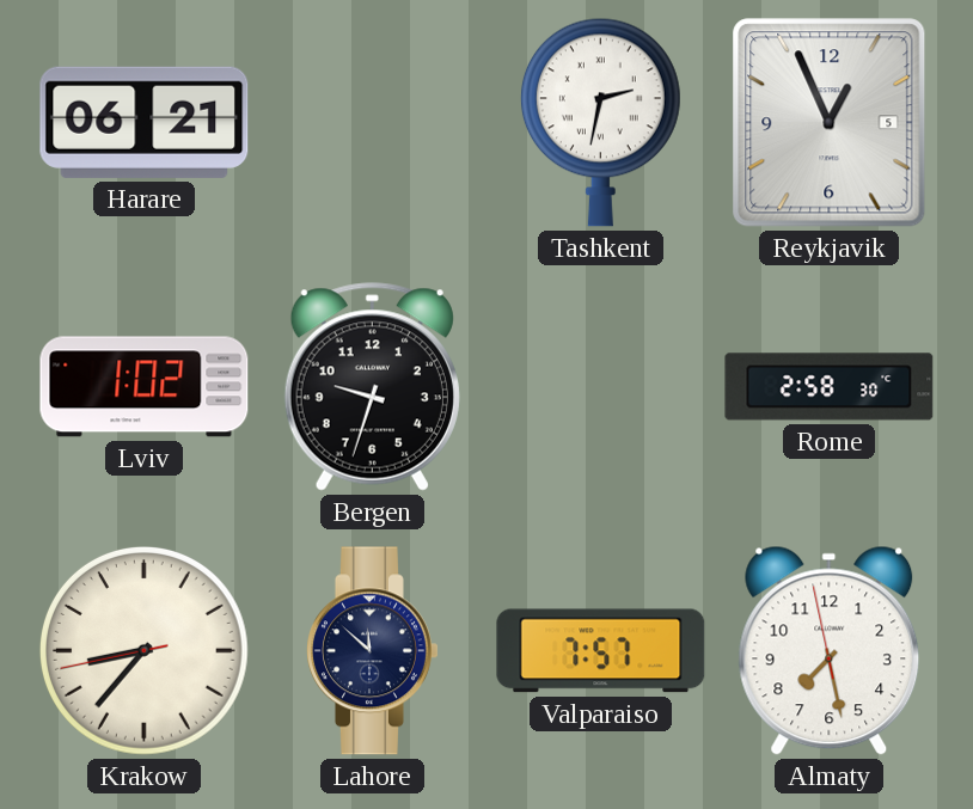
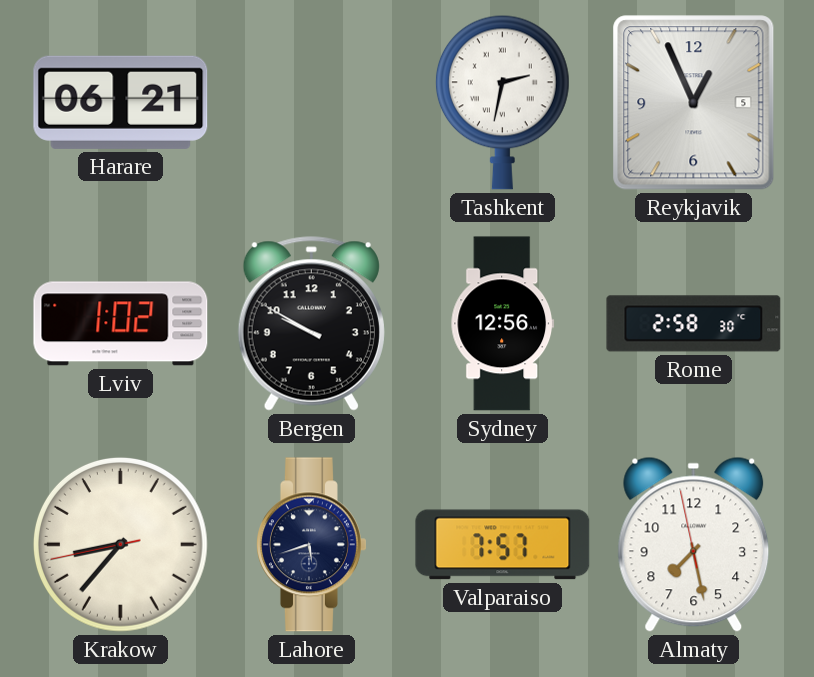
Bergen: 9:33 -> 9:50 (311, 324)
Sydney: none -> 12:56 (502, 324)
Lahore: 11:52 -> 5:42 (312, 545)
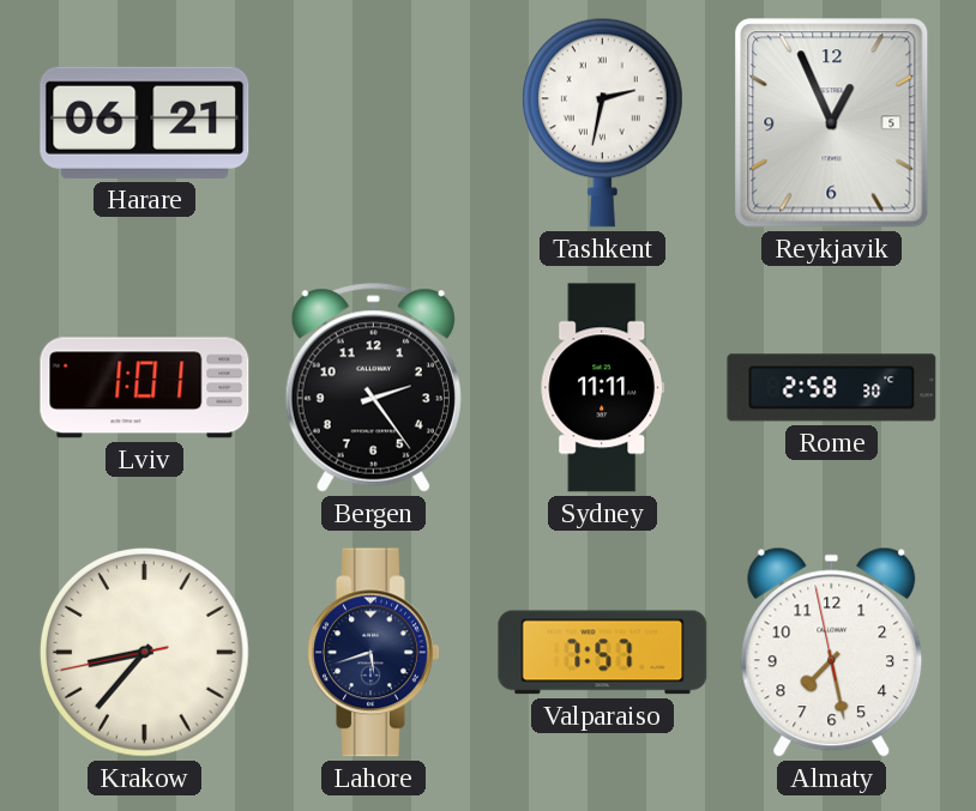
Lviv: 1:02 -> 1:01 (145, 388)
Bergen: 9:50 -> 2:24 (373, 388)
Sydney: 12:56 -> 11:11 (602, 388)
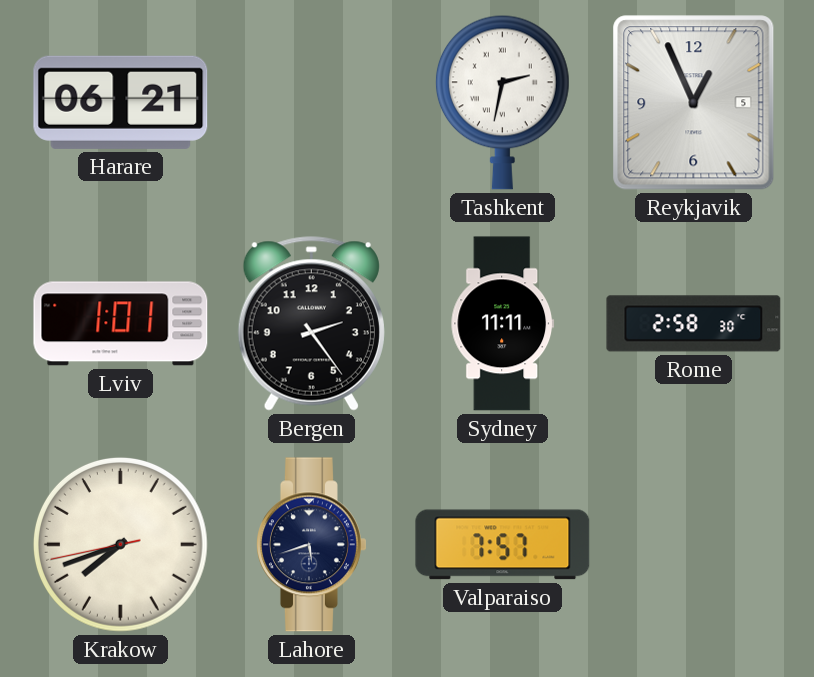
Krakow: 8:36 -> 7:41 (120, 544)
Almaty: 7:27 -> none (832, 652)
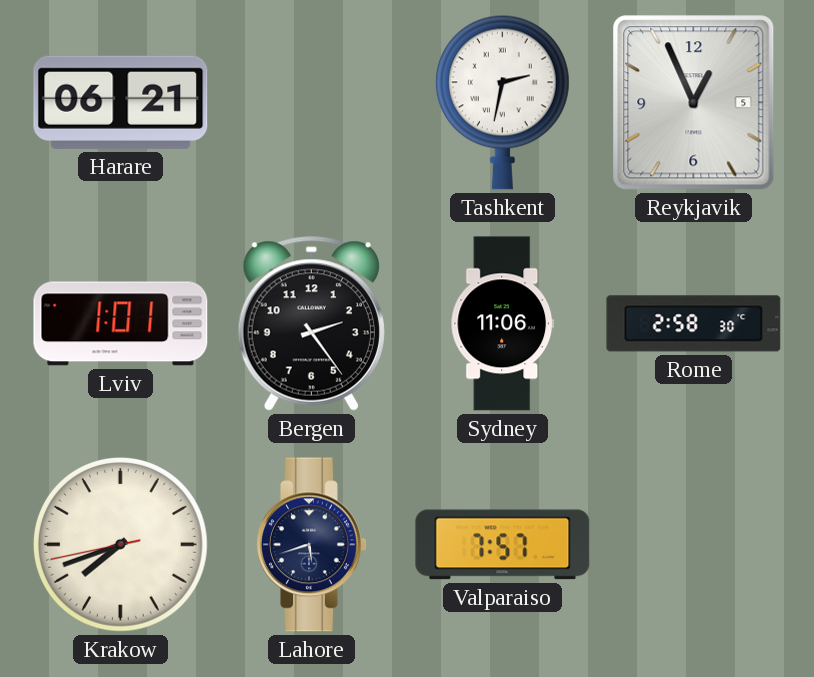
Sydney: 11:11 -> 11:06 (502, 324)
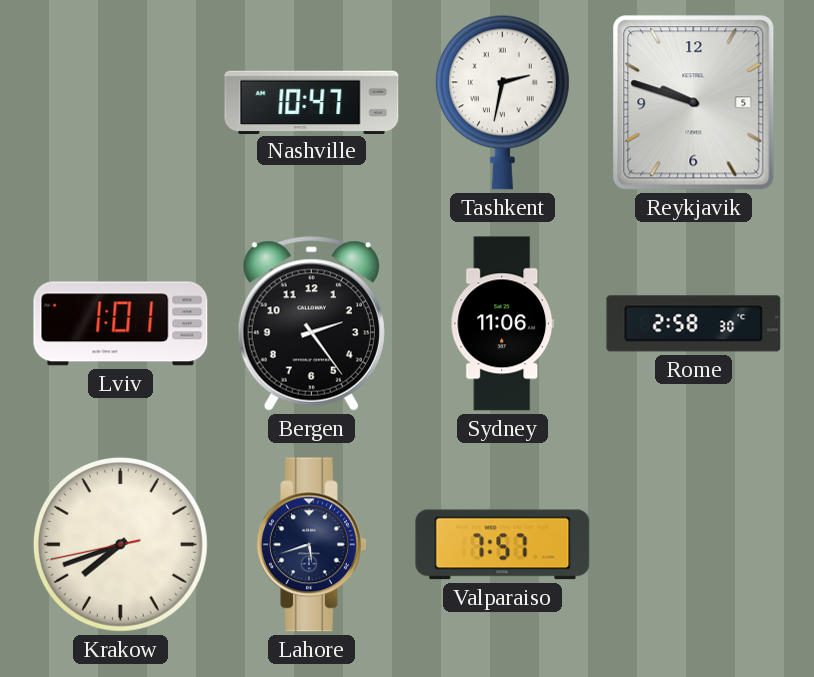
Harare: 06:21 -> none (121, 102)
Nashville: none -> 10:47 (312, 102)
Reykjavik: 12:56 -> 9:48 (694, 103)
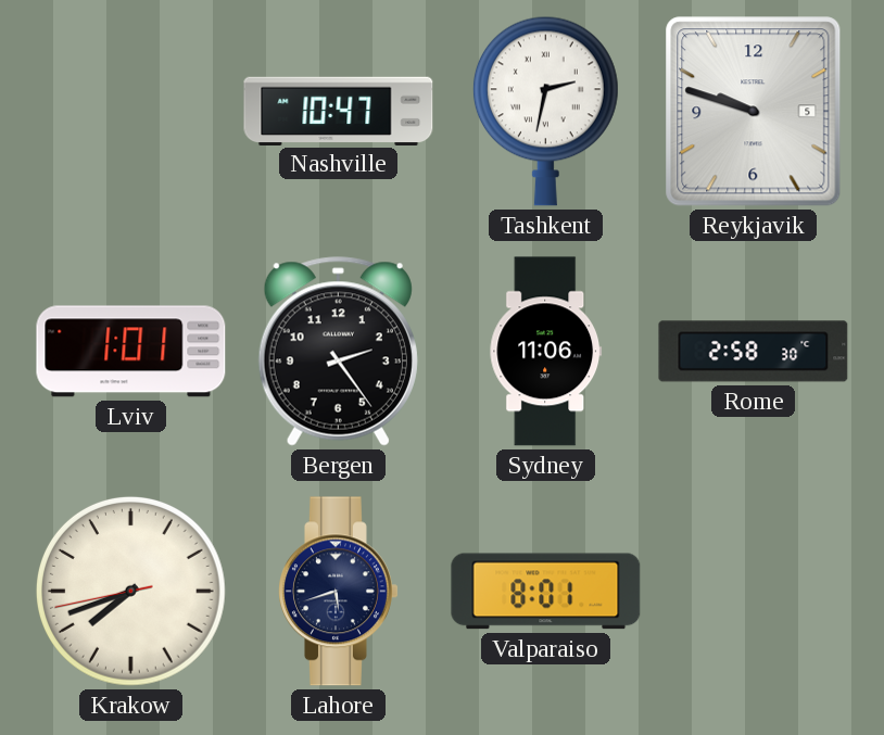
Valparaiso: 7:57 -> 8:01 (546, 592)
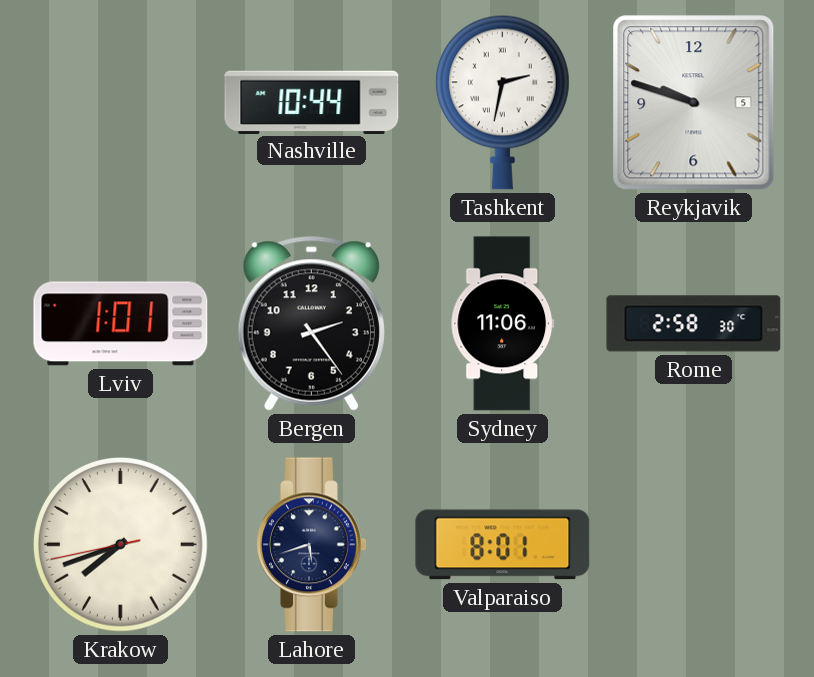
Nashville: 10:47 -> 10:44 (312, 102)
